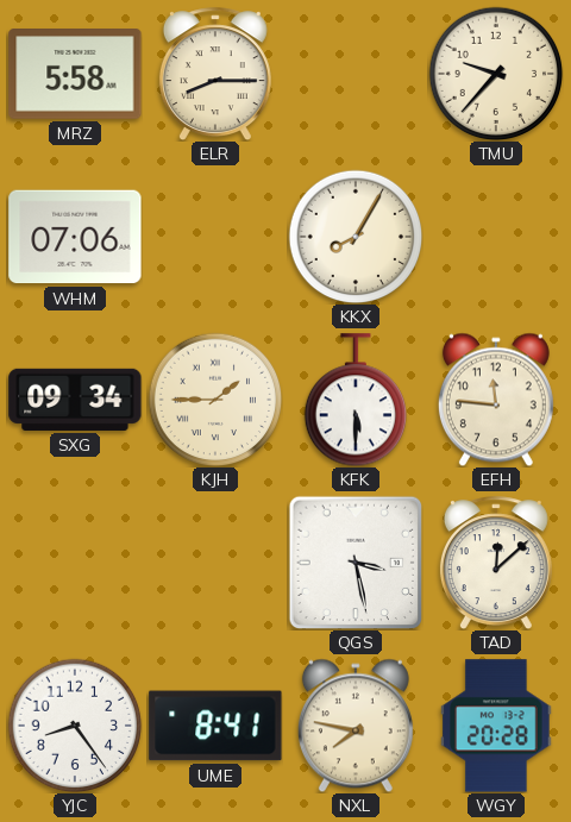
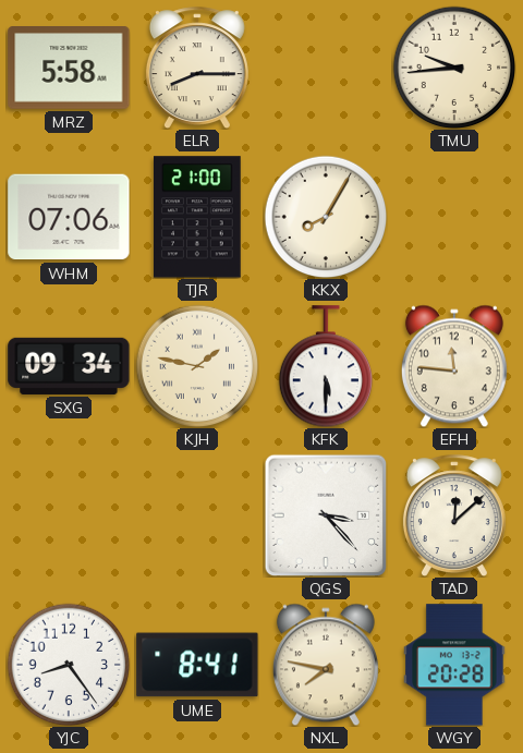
TMU: 9:37 -> 9:44 (454, 68)
TJR: none -> 21:00 (197, 217)
KJH: 1:45 -> 1:47 (197, 366)
QGS: 3:28 -> 3:23 (326, 515)
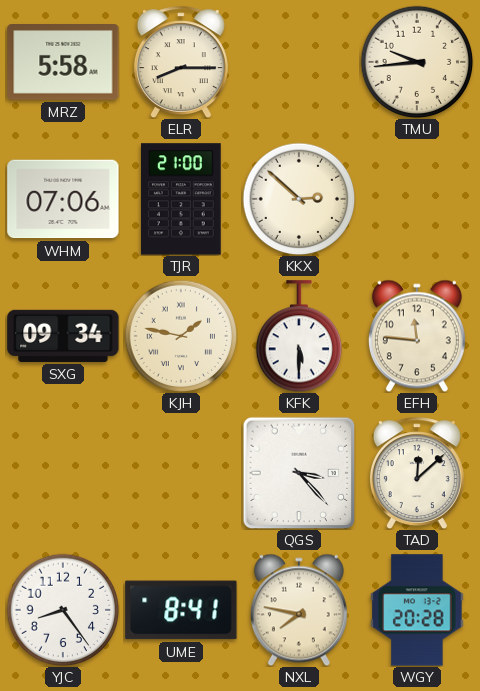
KKX: 8:05 -> 2:52 (299, 199)
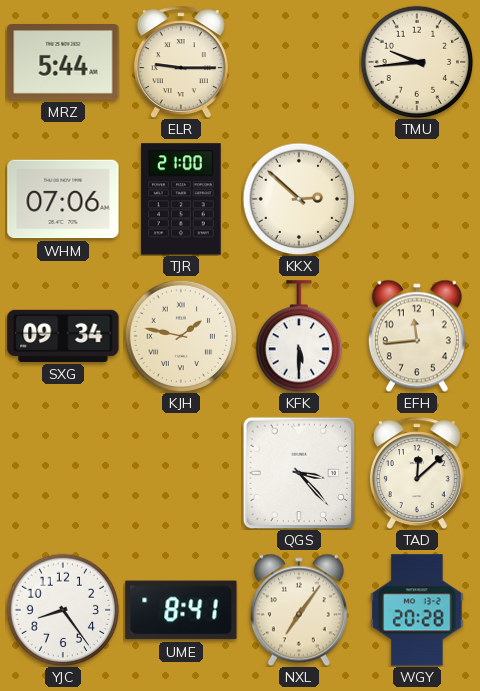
MRZ: 5:58 -> 5:44 (63, 62)
ELR: 8:15 -> 9:15 (181, 62)
EFH: 11:46 -> 11:44 (417, 336)
NXL: 7:47 -> 7:06 (299, 610)
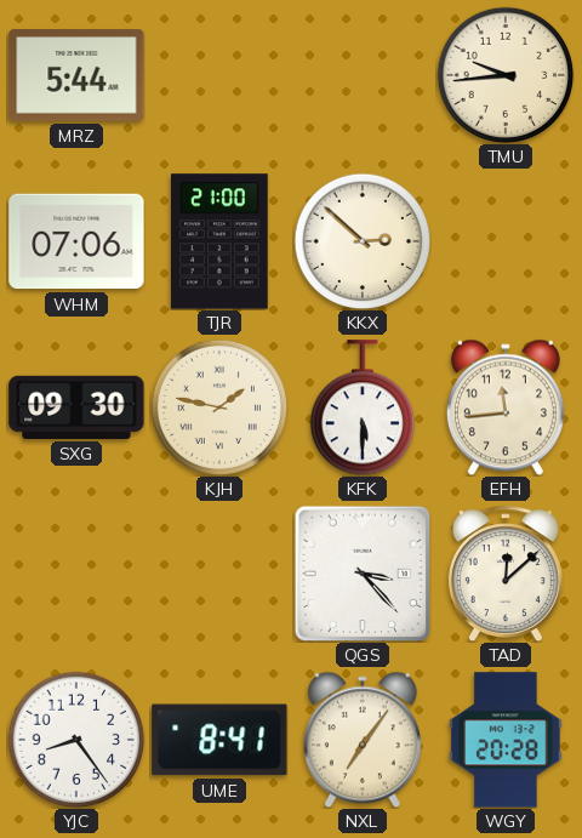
ELR: 9:15 -> none (181, 62)
SXG: 09:34 -> 09:30 (76, 407)
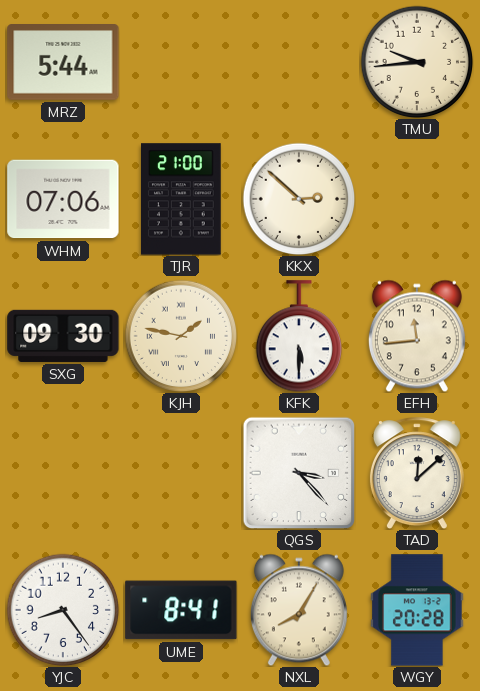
NXL: 7:06 -> 8:05 (299, 610)
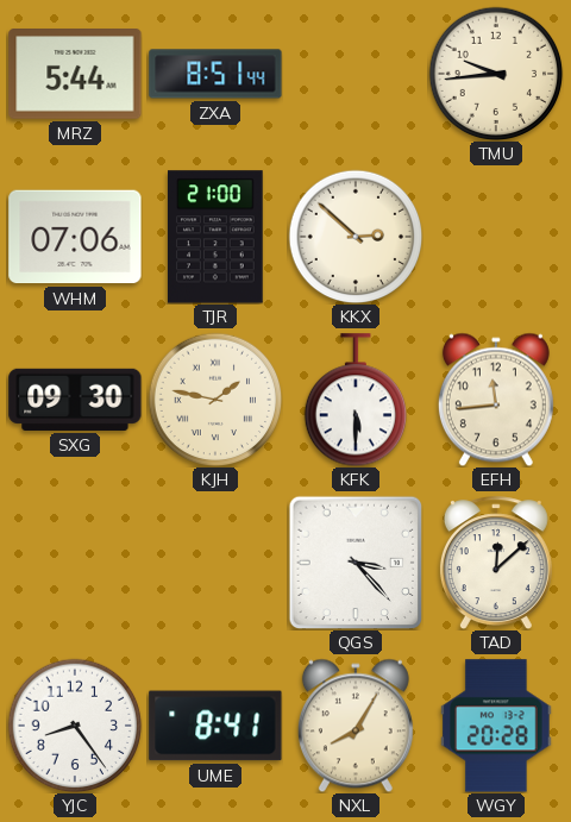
ZXA: none -> 8:51 (215, 74)
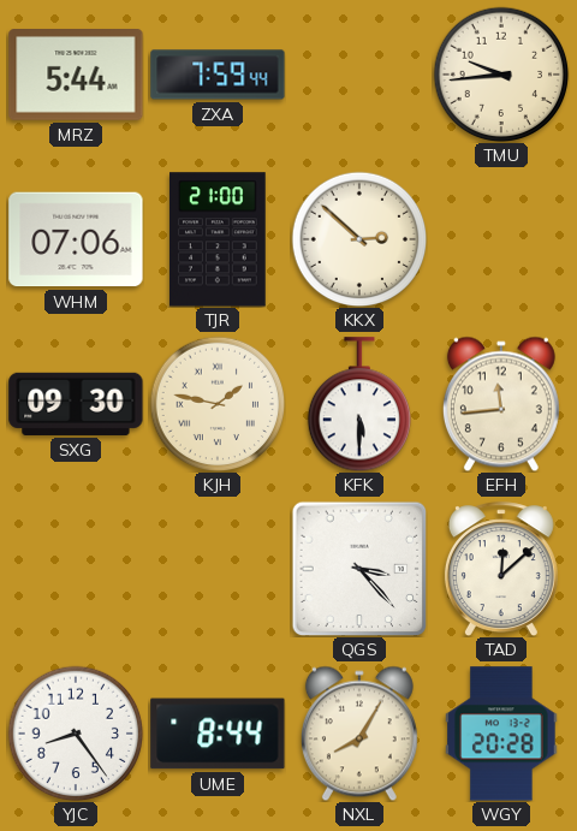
ZXA: 8:51 -> 7:59 (218, 75)
UME: 8:41 -> 8:44 (218, 734)
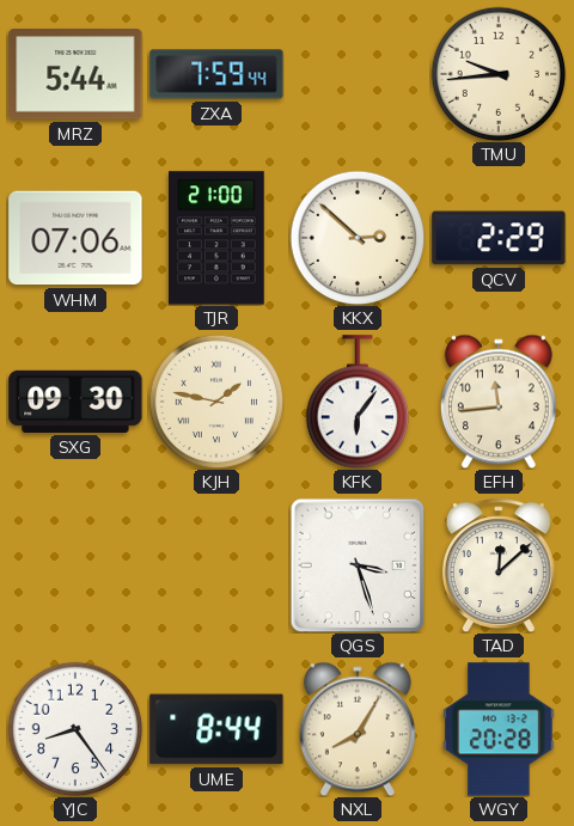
QCV: none -> 2:29 (499, 238)
KFK: 5:30 -> 6:06 (356, 402)
QGS: 3:23 -> 3:27 (358, 565)
